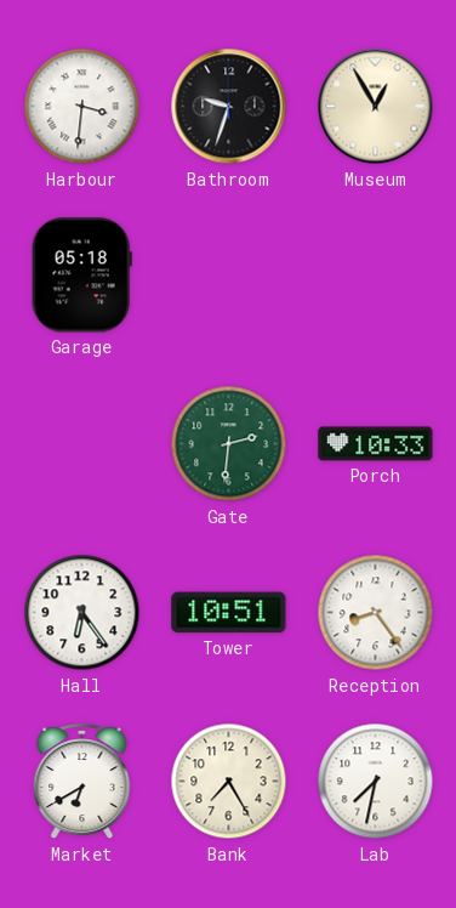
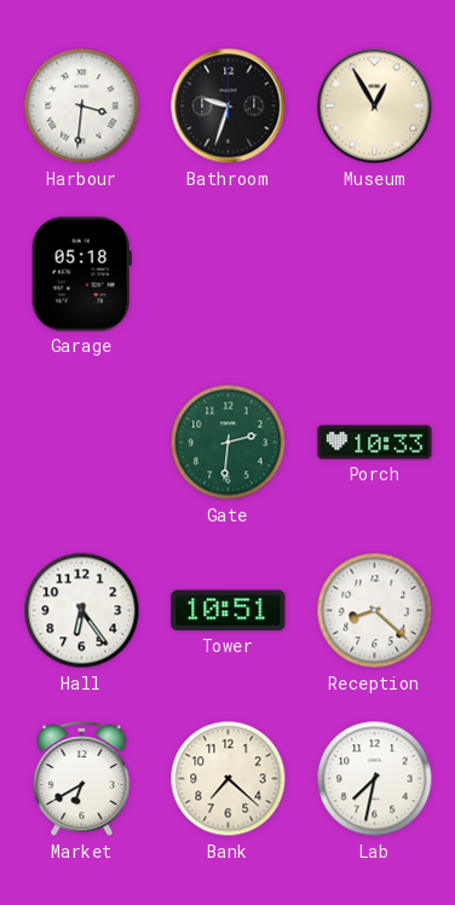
Reception: 8:24 -> 8:22 (375, 611)
Bank: 7:25 -> 7:22 (229, 779)
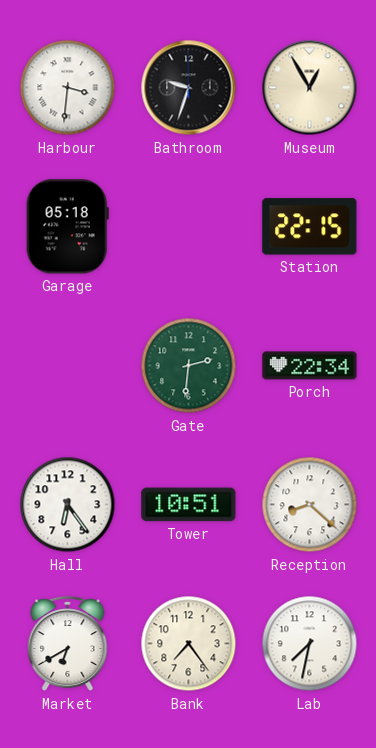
Station: none -> 22:15 (310, 227)
Porch: 10:33 -> 22:34 (310, 366)
Bank: 7:22 -> 7:24 (189, 644)
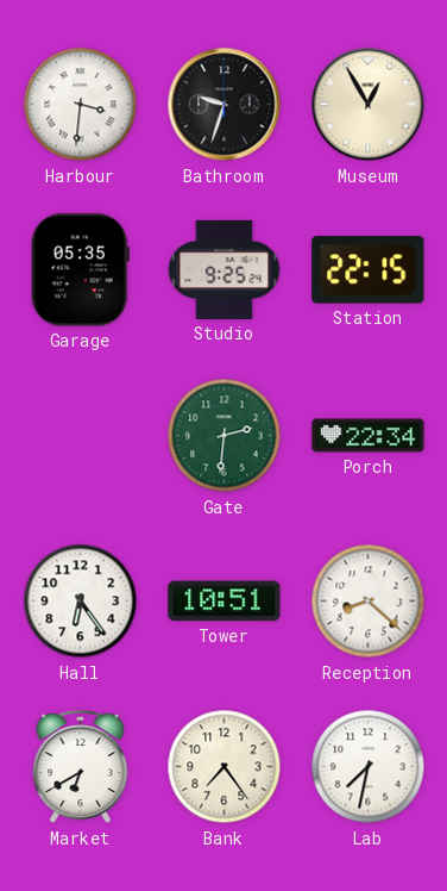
Garage: 05:18 -> 05:35 (80, 270)
Studio: none -> 9:25 (225, 269)
